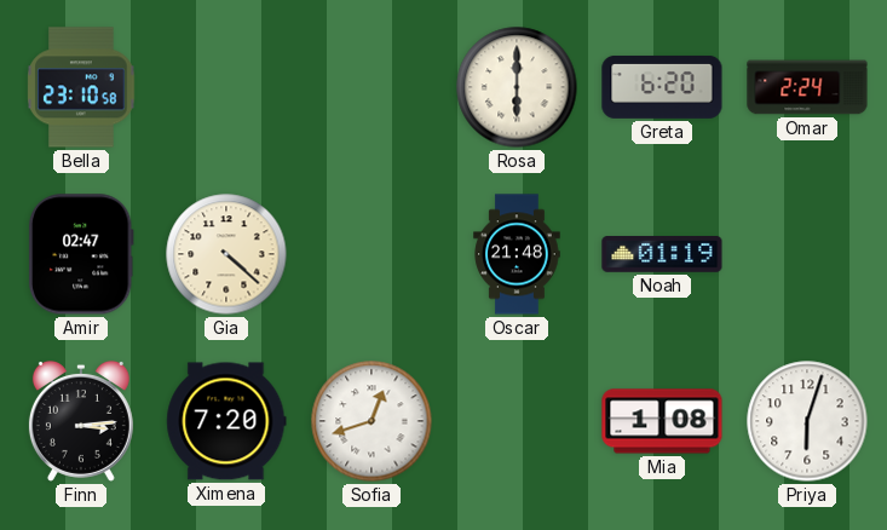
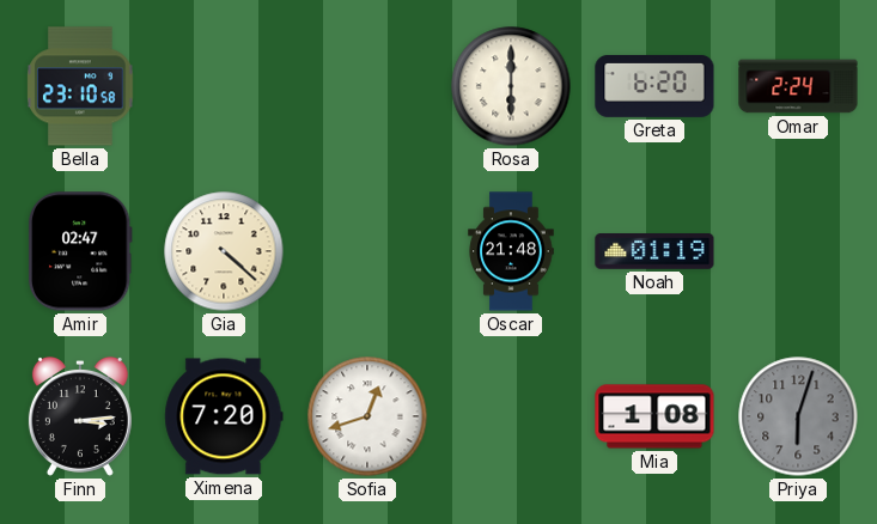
Priya dial: white -> grey (798, 416)
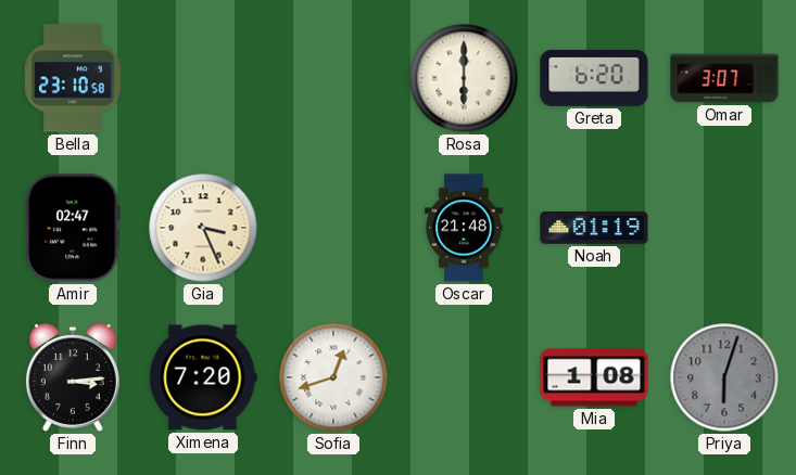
Omar: 2:24 -> 3:07 (724, 78)
Gia: 4:22 -> 3:26 (203, 228)
